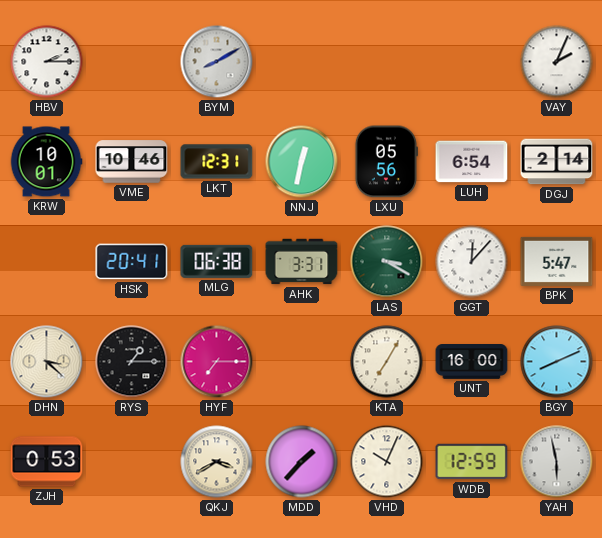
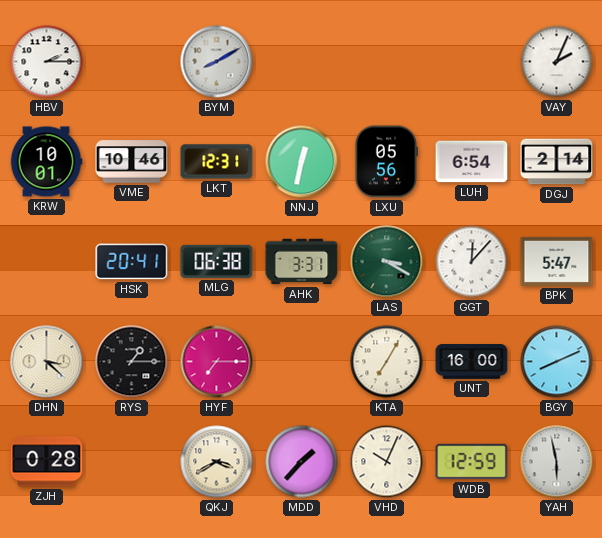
ZJH: 0:53 -> 0:28 (47, 462)
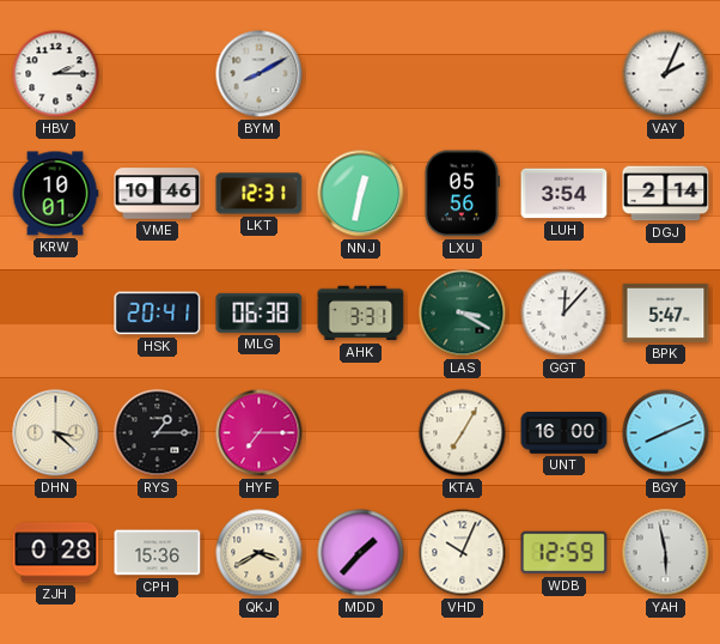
LUH: 6:54 -> 3:54 (565, 194)
CPH: none -> 15:36 (158, 553)
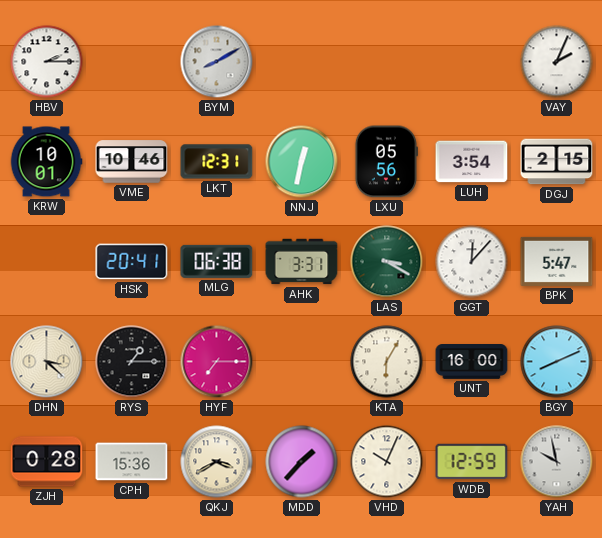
DGJ: 2:14 -> 2:15 (557, 162)
KTA: 7:05 -> 6:05 (387, 362)
YAH: 5:58 -> 9:58 (557, 462)
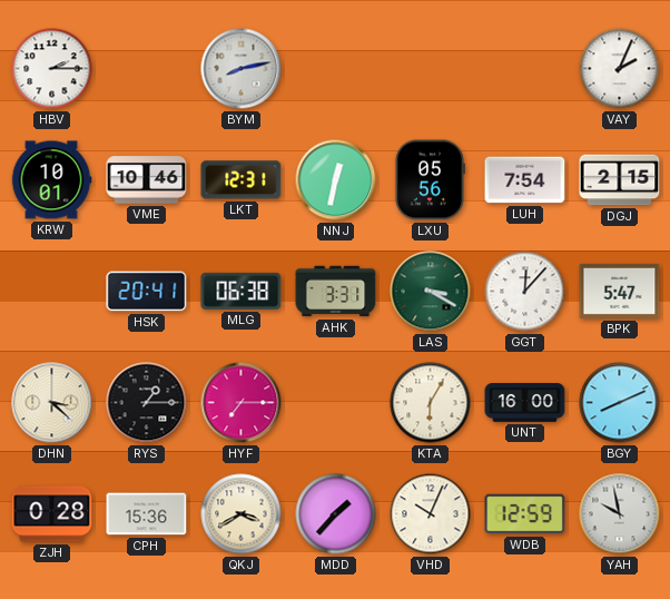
BYM: 8:10 -> 8:13 (242, 69)
LUH: 3:54 -> 7:54 (525, 180)
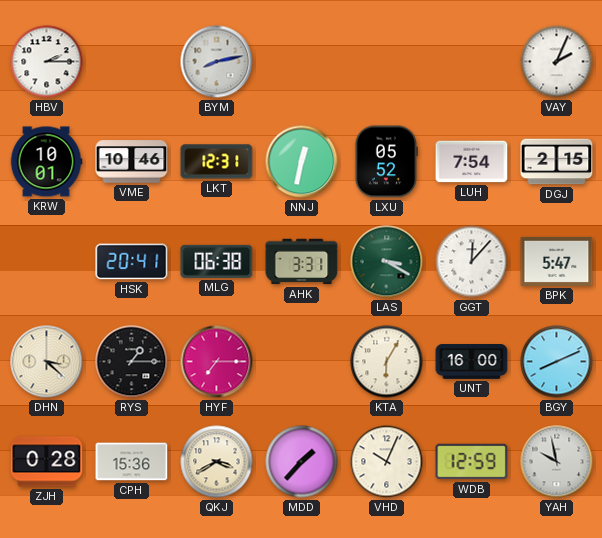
LXU: 05:56 -> 05:52 (386, 162)
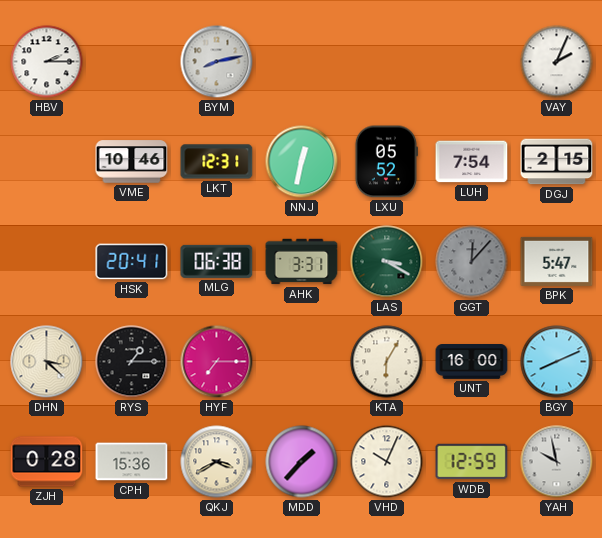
KRW: 10:01 -> none (46, 162)
GGT dial: white -> grey (472, 262)
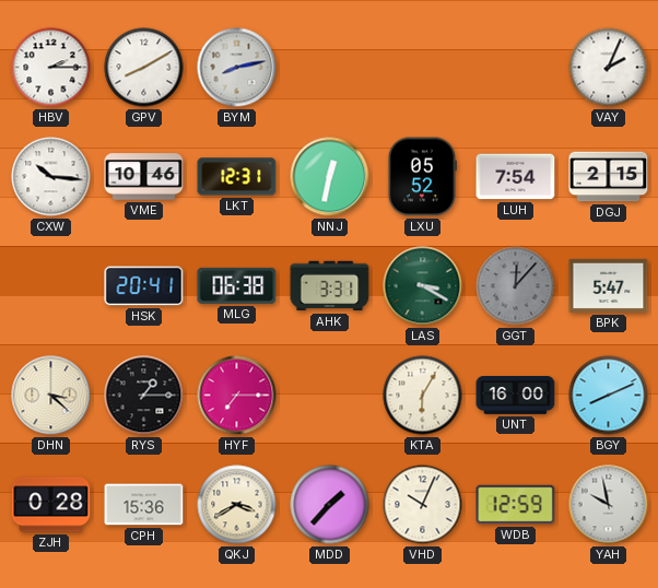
GPV: none -> 8:10 (144, 68)
CXW: none -> 10:16 (51, 177)
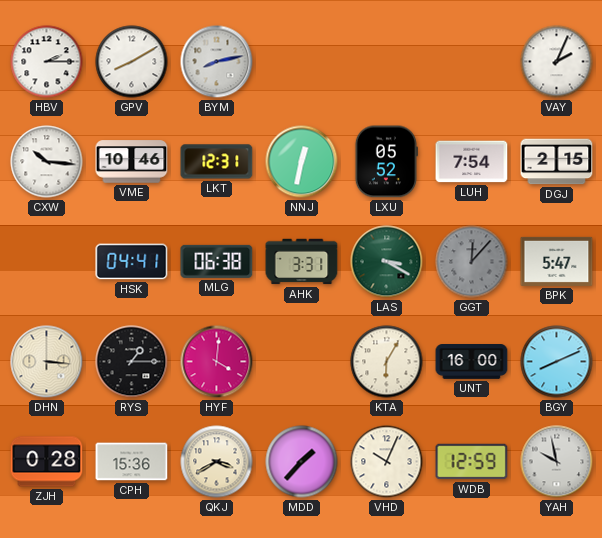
HSK: 20:41 -> 04:41 (132, 262)
DHN: 3:22 -> 3:16 (47, 362)
HYF: 7:15 -> 4:01 (217, 362)
